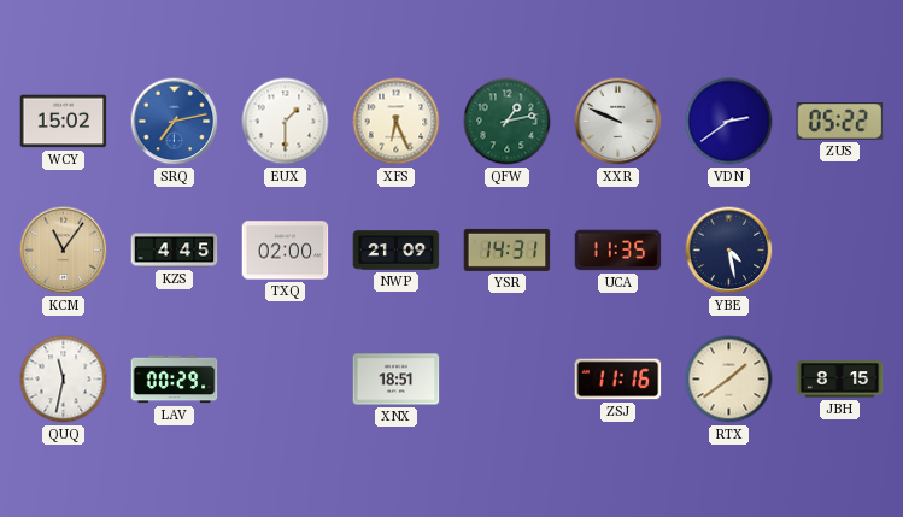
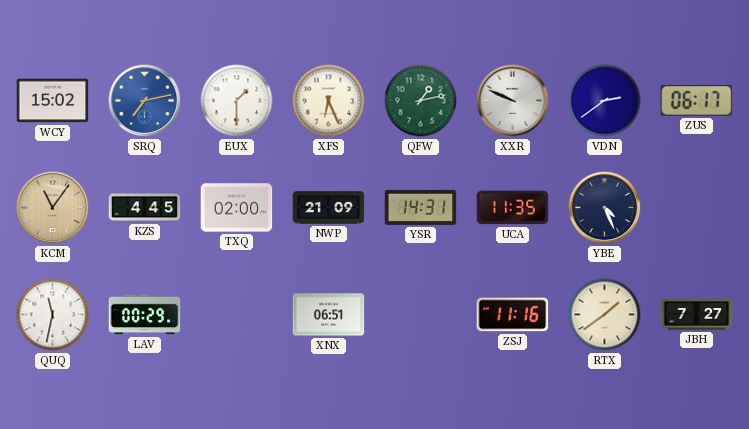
ZUS: 05:22 -> 06:17 (697, 101)
YBE: 4:28 -> 4:26 (605, 208)
XNX: 18:51 -> 06:51 (329, 315)
JBH: 8:15 -> 7:27 (697, 315)
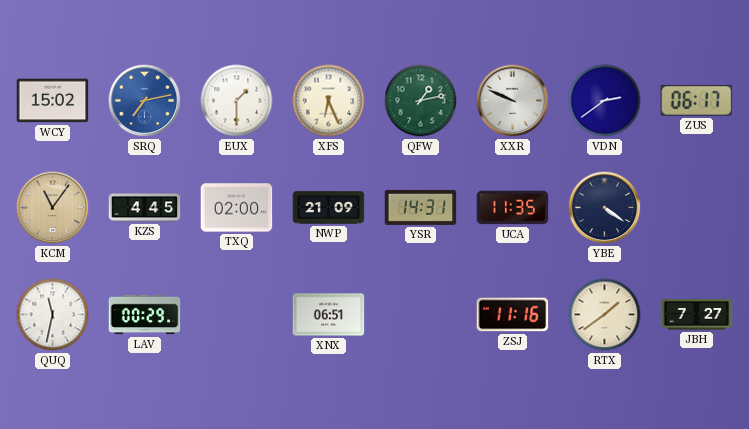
YBE: 4:26 -> 4:21 (605, 208)
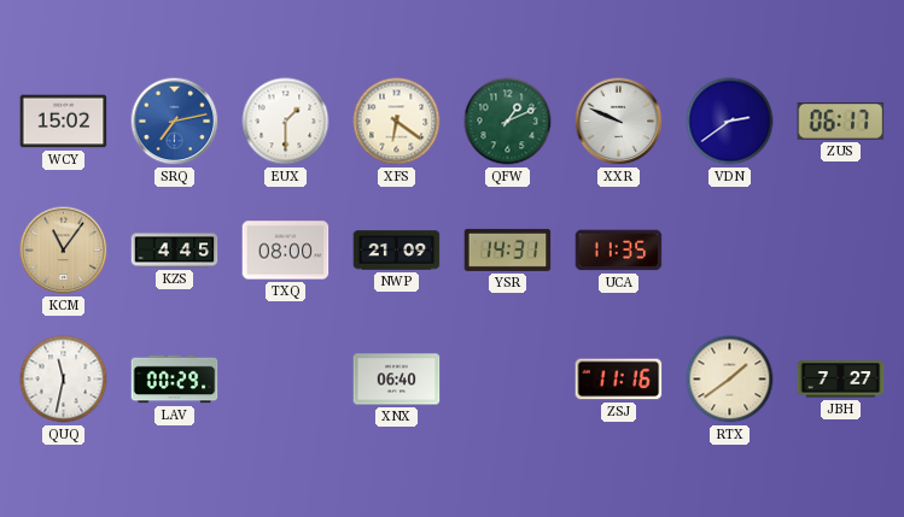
XFS: 6:26 -> 6:21 (397, 122)
QFW: 1:13 -> 1:11 (508, 122)
TXQ: 02:00 -> 08:00 (286, 251)
YBE: 4:21 -> none (605, 208)
XNX: 06:51 -> 06:40 (397, 380)
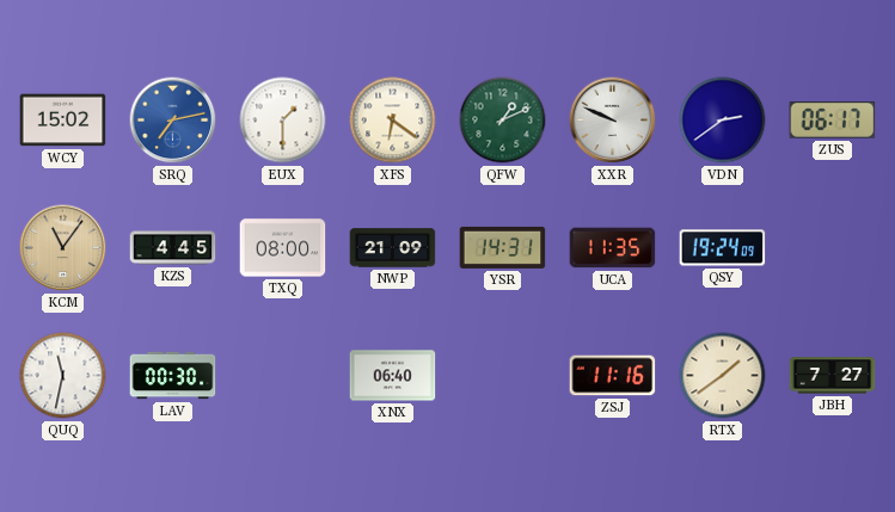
QSY: none -> 19:24 (723, 248)
LAV: 00:29 -> 00:30 (173, 376)
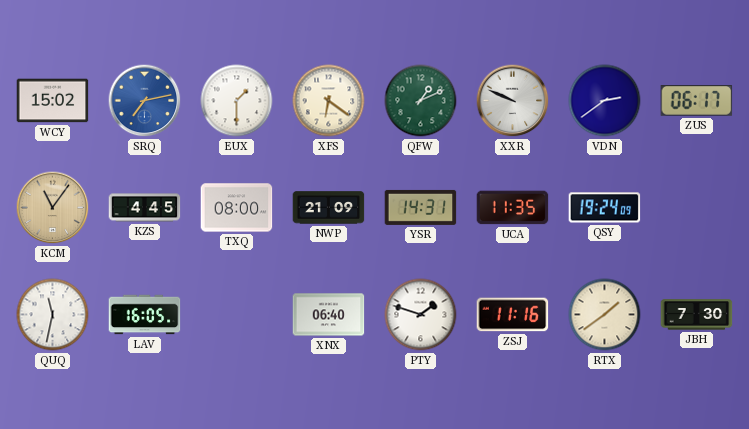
LAV: 00:30 -> 16:05 (145, 315)
PTY: none -> 1:48 (421, 315)
JBH: 7:27 -> 7:30 (697, 315)
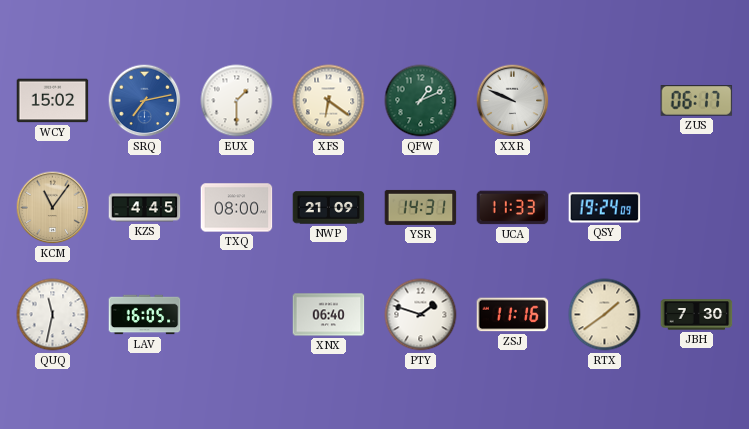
VDN: 2:39 -> none (605, 101)
UCA: 11:35 -> 11:33 (513, 208)
